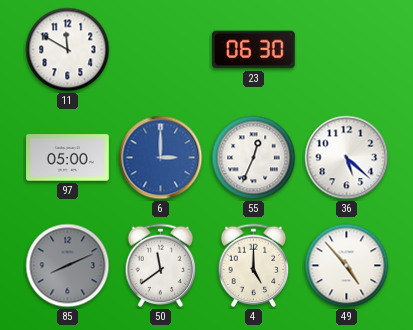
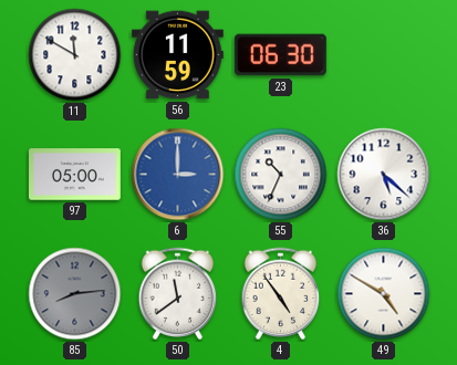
56: none -> 11:59 (177, 55)
55: 12:34 -> 10:34 (281, 175)
85: 8:11 -> 8:14 (75, 294)
4: 5:00 -> 4:54 (281, 294)
49: 4:53 -> 4:50 (384, 294)
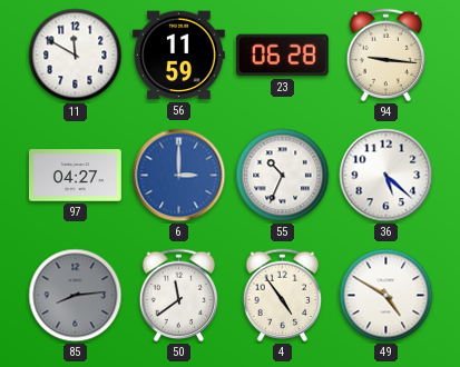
23: 06:30 -> 06:28 (282, 56)
94: none -> 9:16 (386, 56)
97: 05:00 -> 04:27 (76, 176)
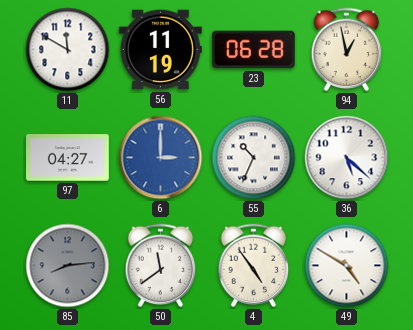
56: 11:59 -> 11:19 (160, 50)
94: 9:16 -> 12:58 (347, 50)
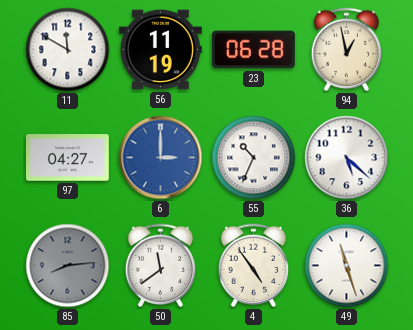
49: 4:50 -> 11:27 (347, 266)
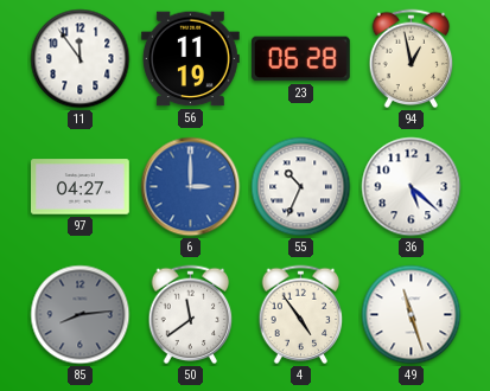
11: 11:50 -> 11:54 (81, 59)
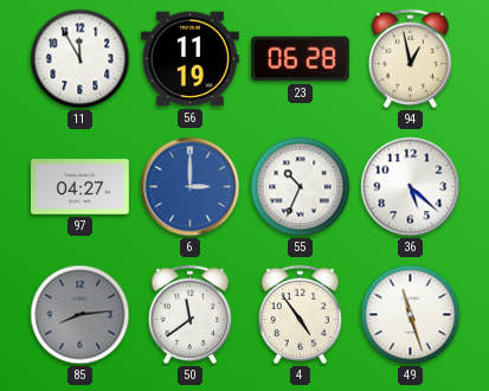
11: 11:54 -> 11:55 (81, 59)
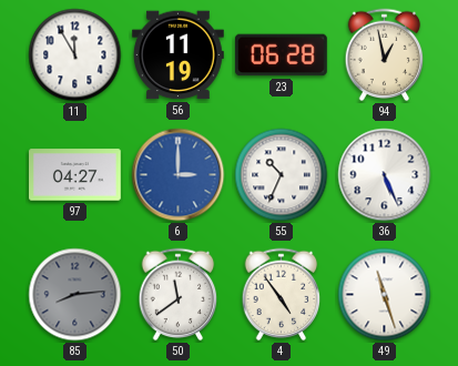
36: 5:22 -> 5:26 (385, 175)
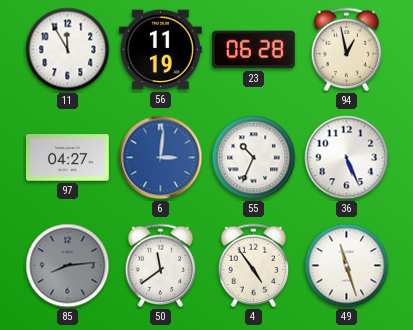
6: 3:00 -> 3:01 (161, 158)
